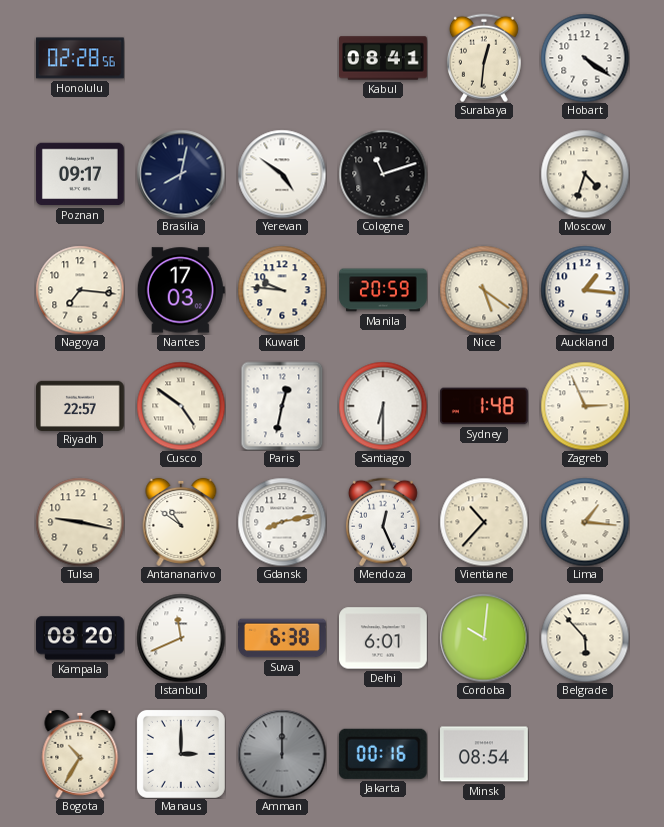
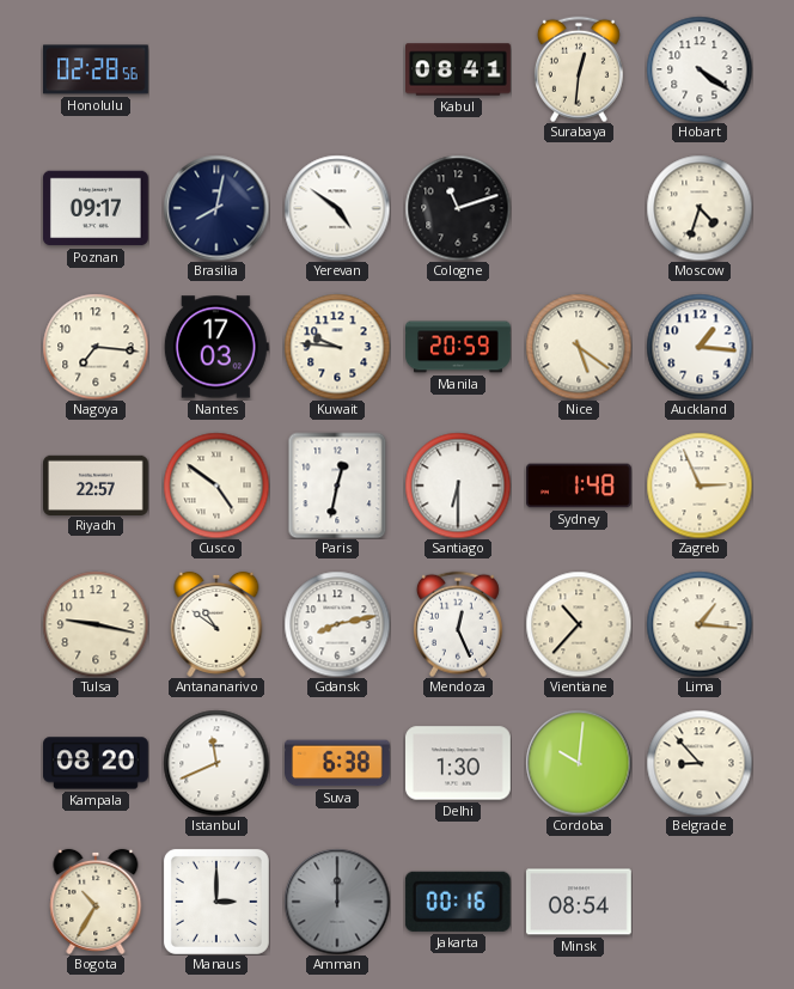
Delhi: 6:01 -> 1:30 (459, 763)
Belgrade: 5:53 -> 8:53 (700, 763)
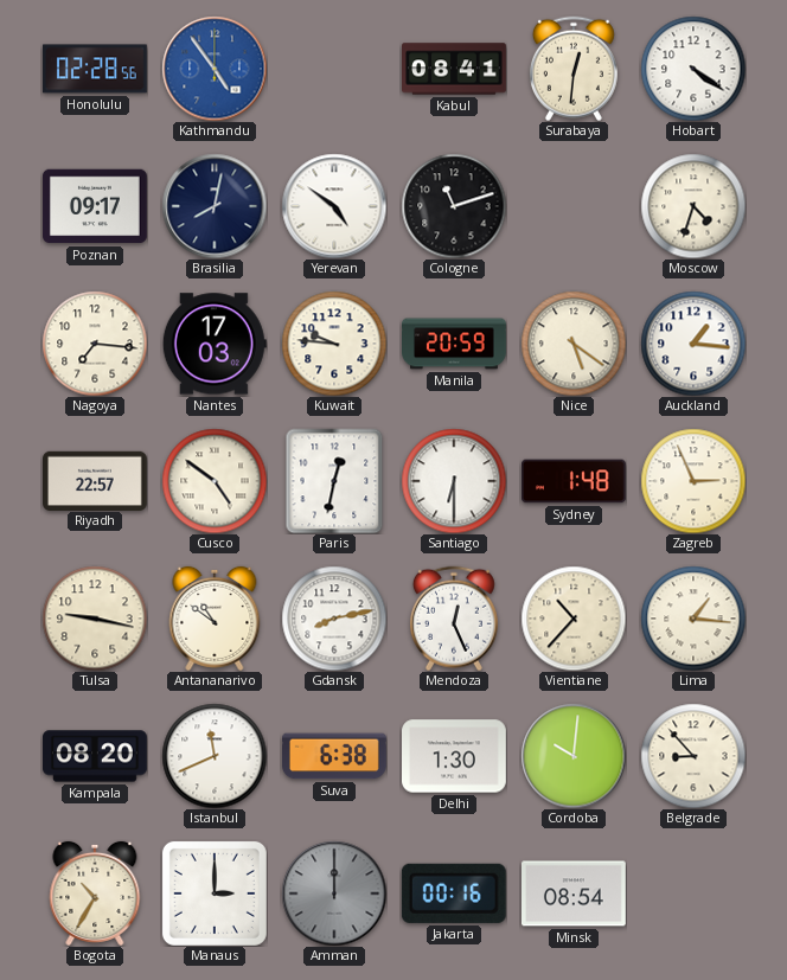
Kathmandu: none -> 4:54 (215, 69)
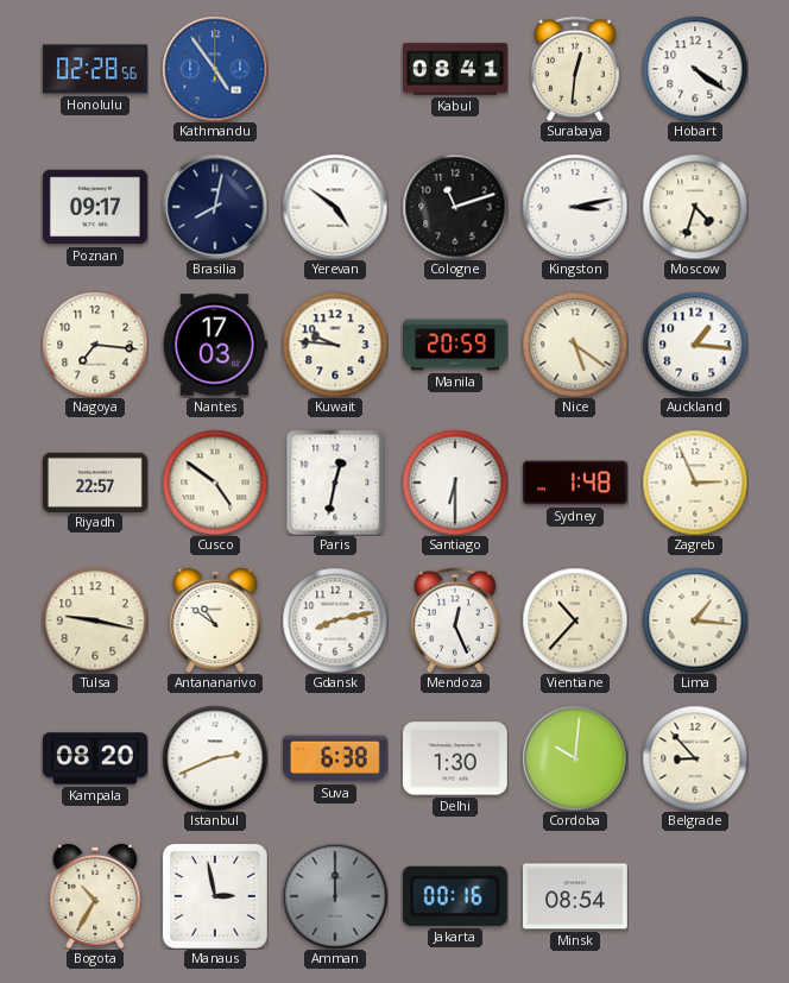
Kingston: none -> 3:13 (575, 207)
Istanbul: 11:41 -> 2:41 (215, 758)
Manaus: 3:00 -> 2:58 (215, 896)
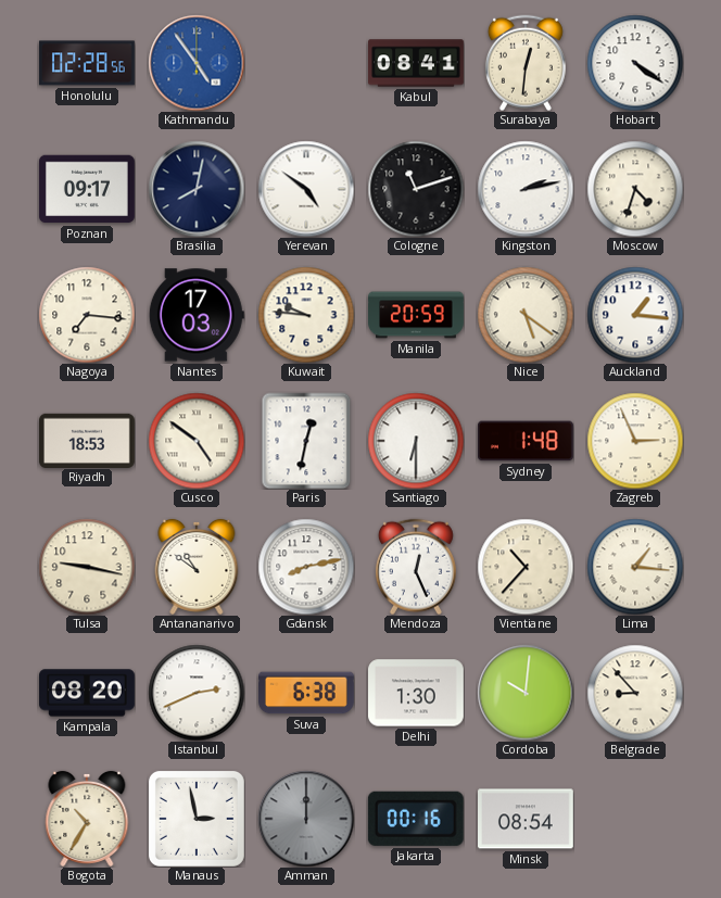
Kingston: 3:13 -> 2:13 (526, 189)
Riyadh: 22:57 -> 18:53 (88, 440)
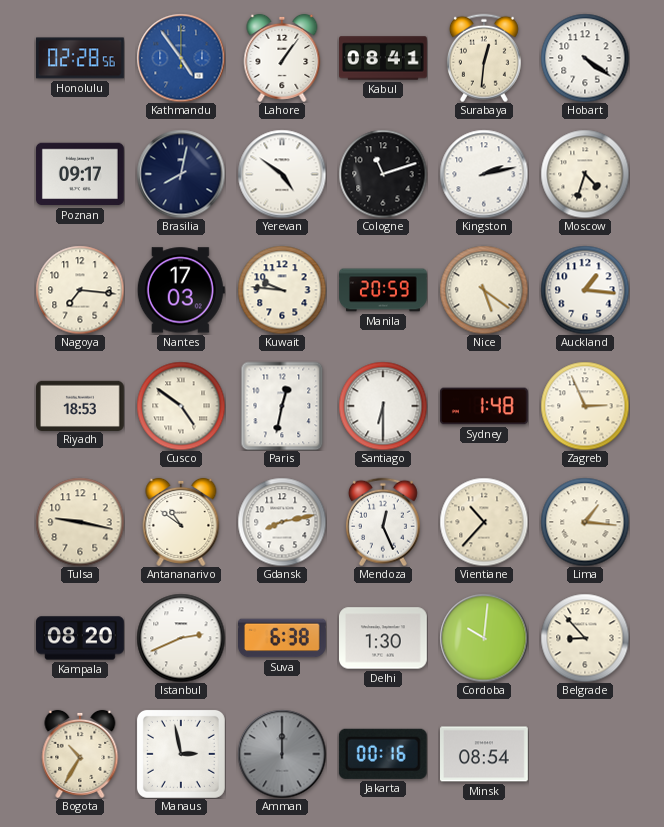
Lahore: none -> 1:06 (282, 58)
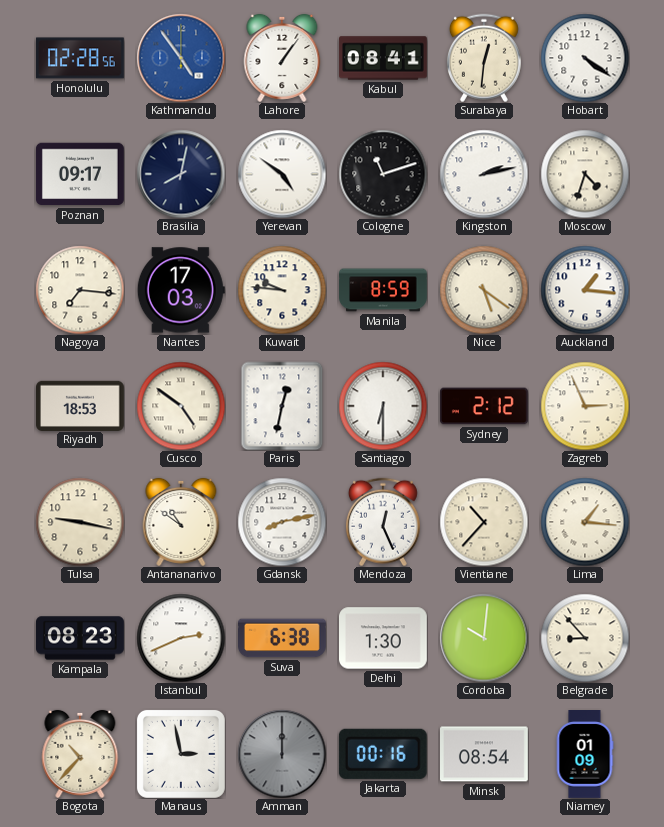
Manila: 20:59 -> 8:59 (384, 290)
Sydney: 1:48 -> 2:12 (485, 406)
Kampala: 08:20 -> 08:23 (81, 638)
Bogota: 10:35 -> 10:37 (80, 754)
Niamey: none -> 01:09 (585, 755)
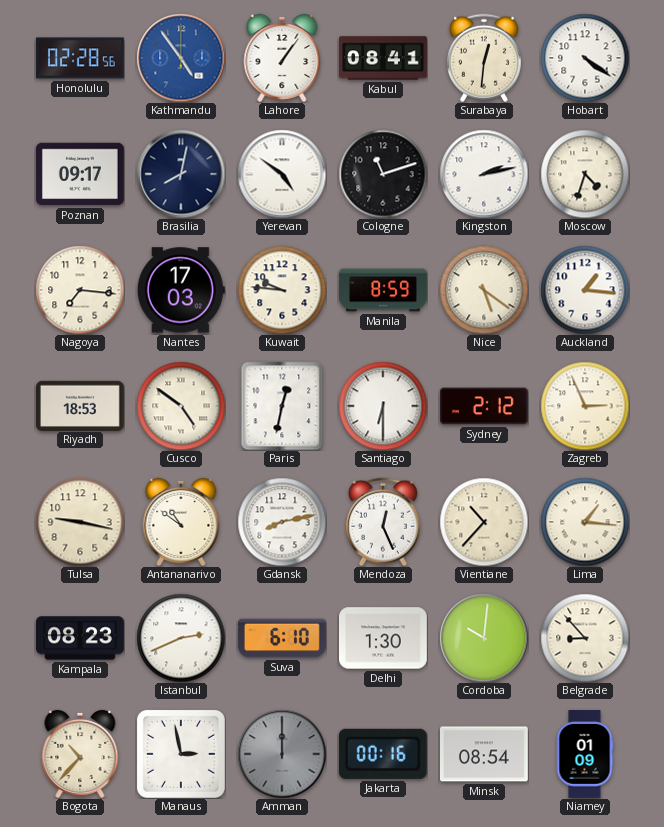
Suva: 6:38 -> 6:10 (283, 638)
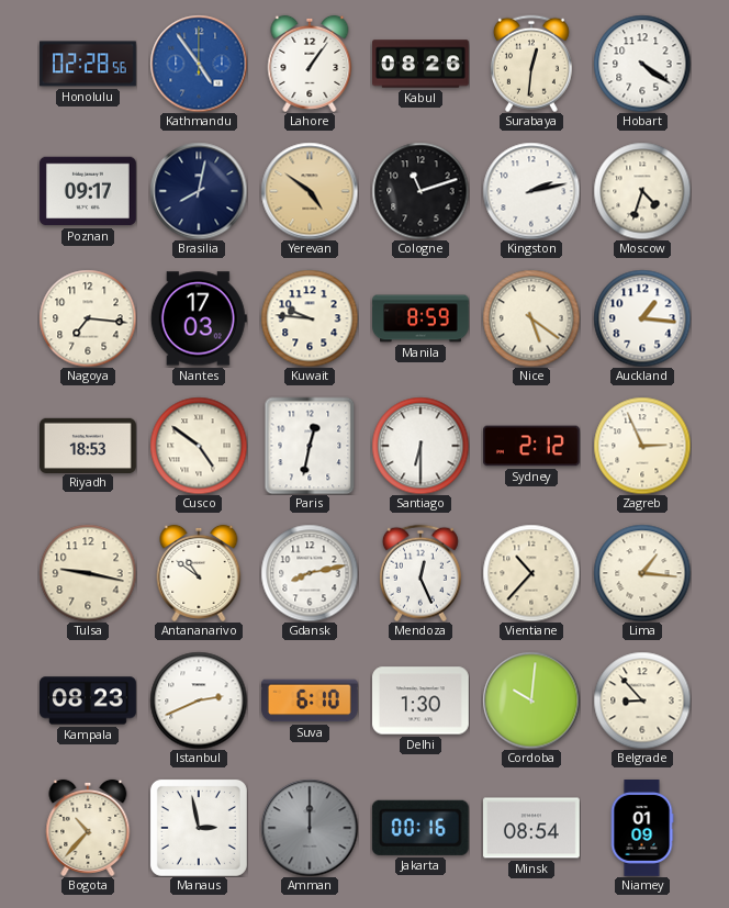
Kabul: 08:41 -> 08:26 (422, 64)
Yerevan dial: white -> champagne (310, 191)
